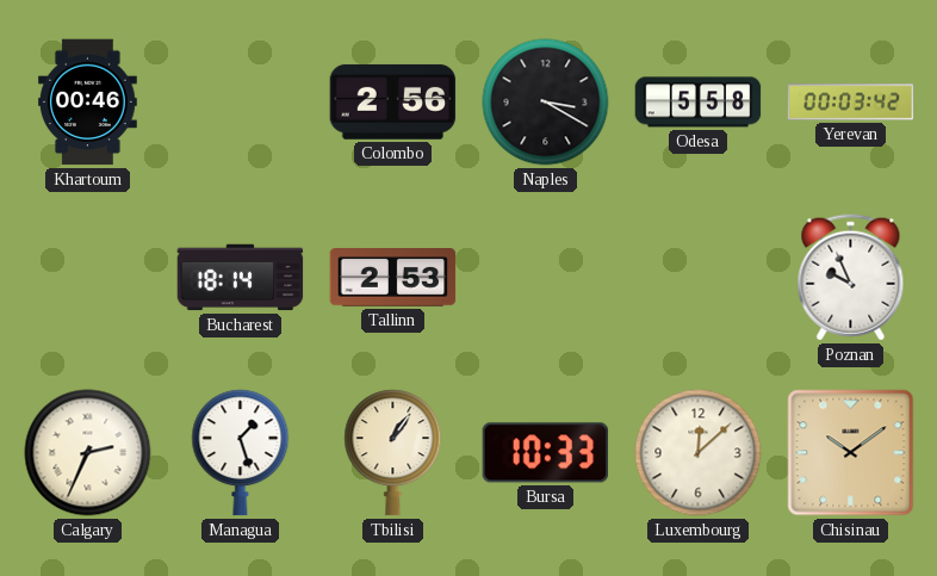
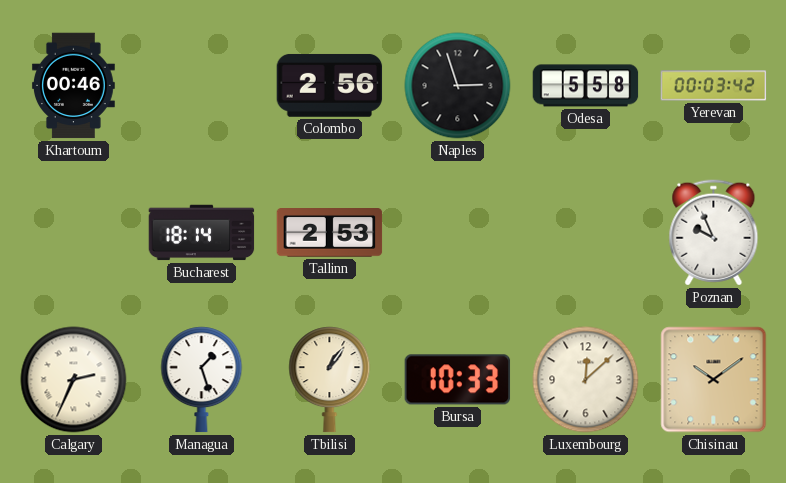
Naples: 3:20 -> 2:57 (458, 86)
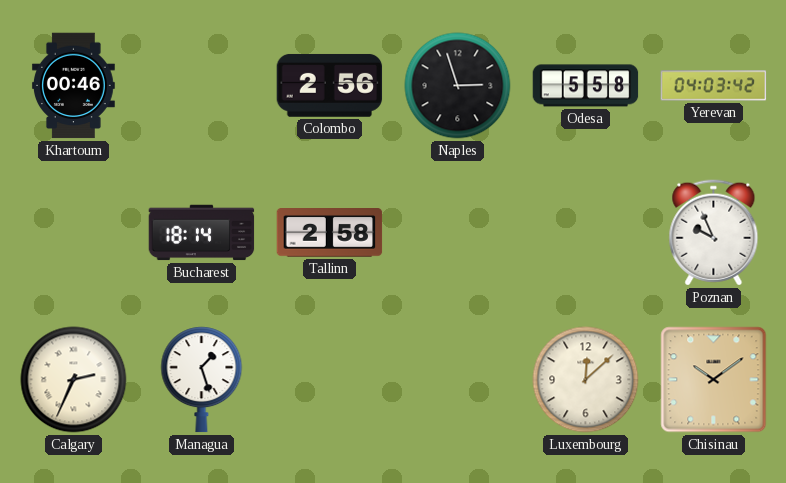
Yerevan: 00:03 -> 04:03 (714, 86)
Tallinn: 2:53 -> 2:58 (330, 233)
Tbilisi: 1:06 -> none (330, 380)
Bursa: 10:33 -> none (458, 380)
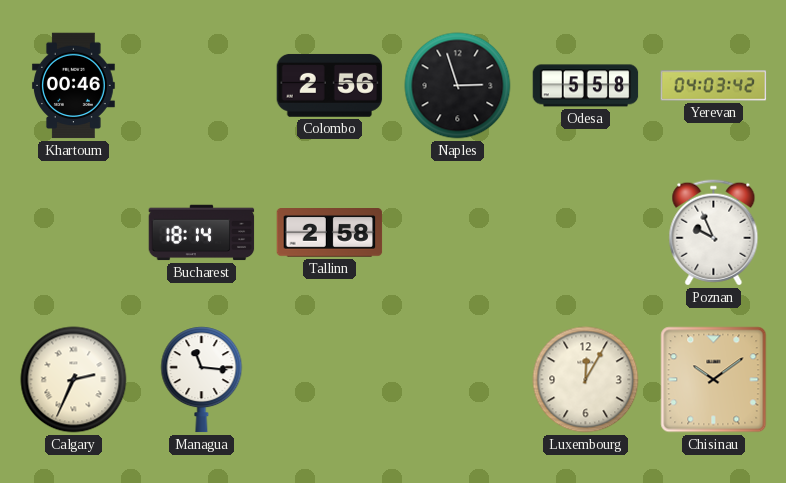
Managua: 1:27 -> 11:16 (202, 380)
Luxembourg: 12:08 -> 12:05 (586, 380)
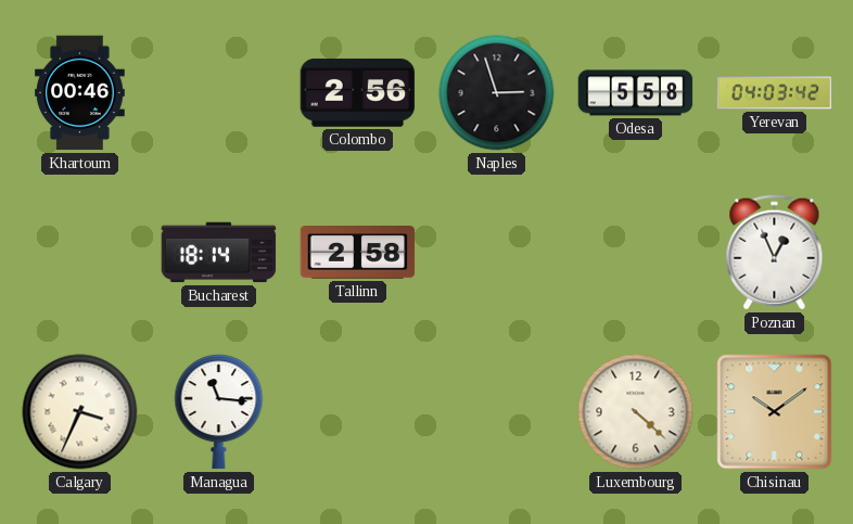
Poznan: 9:56 -> 12:56 (775, 253)
Calgary: 2:34 -> 3:34 (80, 412)
Luxembourg: 12:05 -> 4:22 (636, 412)
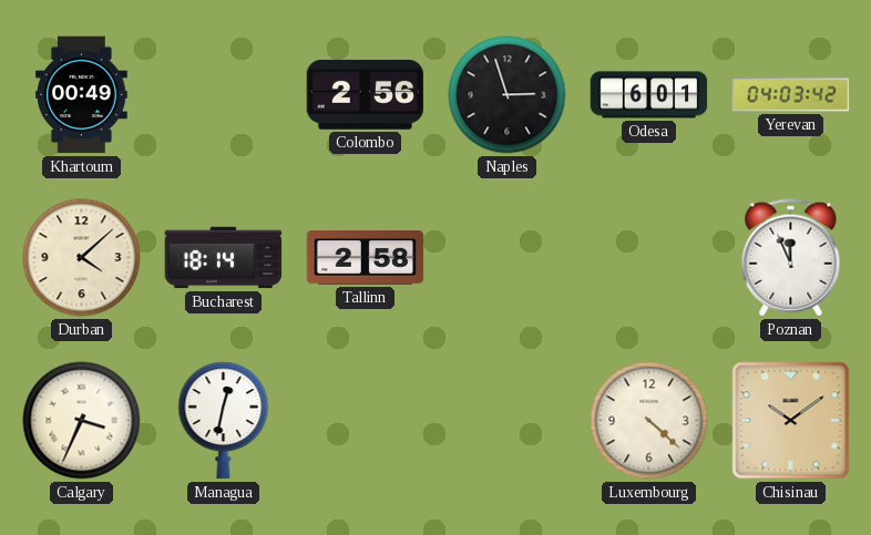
Khartoum: 00:46 -> 00:49 (82, 95)
Odesa: 5:58 -> 6:01 (649, 95)
Durban: none -> 4:08 (82, 258)
Poznan: 12:56 -> 11:56 (791, 258)
Managua: 11:16 -> 12:32 (224, 421)
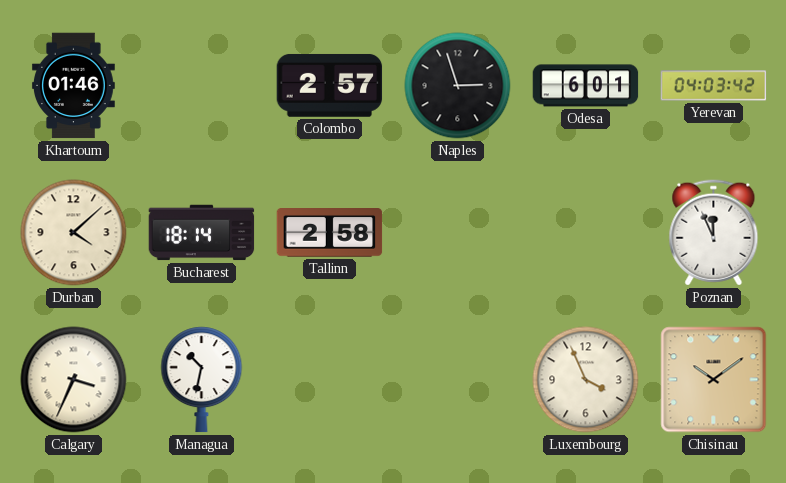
Khartoum: 00:49 -> 01:46 (74, 86)
Colombo: 2:56 -> 2:57 (330, 85)
Managua: 12:32 -> 10:32 (202, 380)
Luxembourg: 4:22 -> 3:56 (586, 380)
